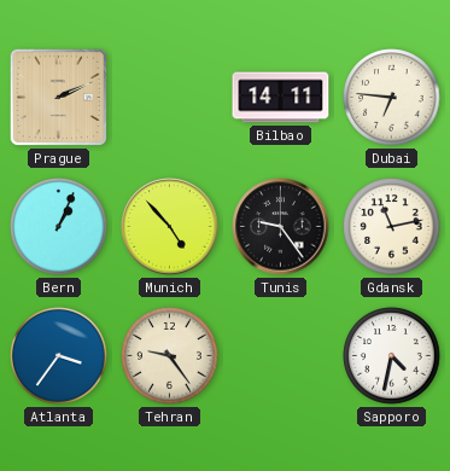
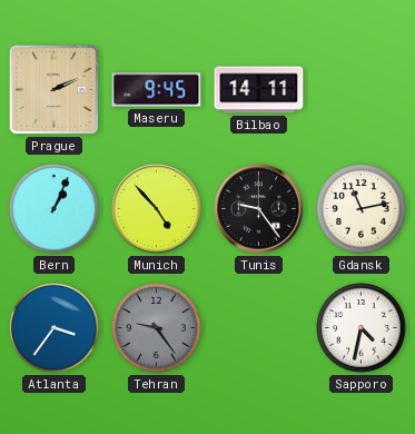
Maseru: none -> 9:45 (157, 90)
Dubai: 6:46 -> none (392, 98)
Tehran dial: cream -> grey (157, 328)
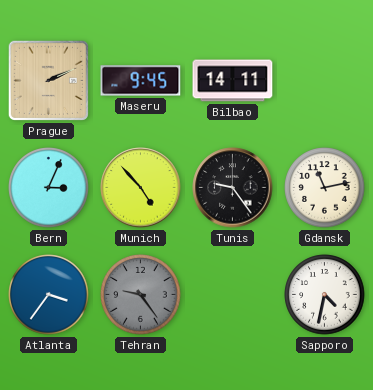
Bern: 1:04 -> 3:04 (49, 188)
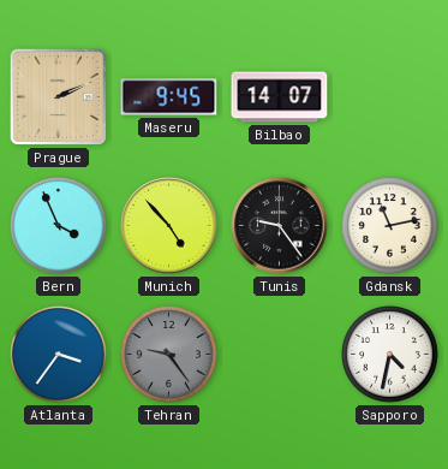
Bilbao: 14:11 -> 14:07 (280, 97)
Bern: 3:04 -> 3:56 (59, 226)
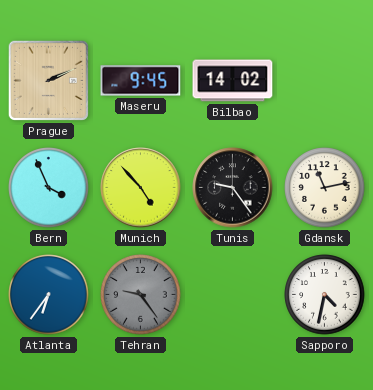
Bilbao: 14:07 -> 14:02 (233, 81)
Atlanta: 3:36 -> 6:36 (49, 295)
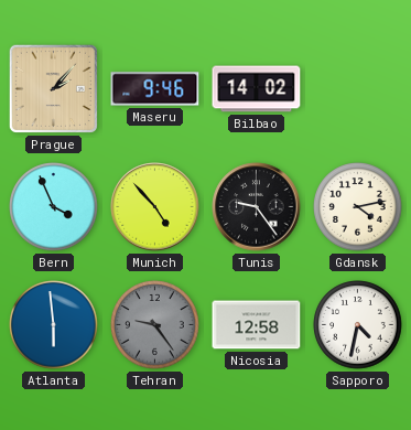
Prague: 2:11 -> 2:07 (53, 88)
Maseru: 9:45 -> 9:46 (155, 89)
Gdansk: 11:13 -> 4:13 (358, 207)
Atlanta: 6:36 -> 5:59 (54, 325)
Nicosia: none -> 12:58 (257, 325)
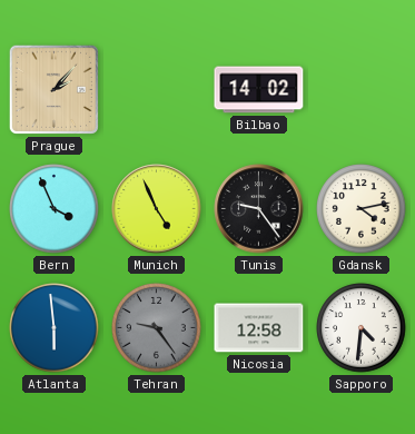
Maseru: 9:46 -> none (155, 89)
Munich: 4:53 -> 4:56 (157, 209)
Sapporo: 4:32 -> 4:31 (362, 328)
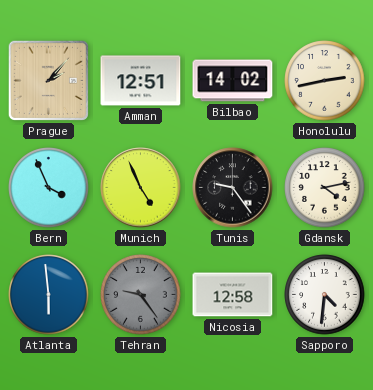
Amman: none -> 12:51 (141, 81)
Honolulu: none -> 2:43 (325, 81)
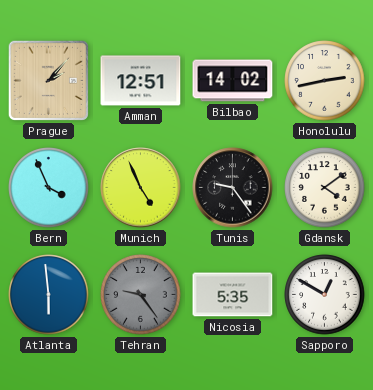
Gdansk: 4:13 -> 4:09 (325, 188)
Nicosia: 12:58 -> 5:35 (233, 295)
Sapporo: 4:31 -> 12:50 (325, 295)
